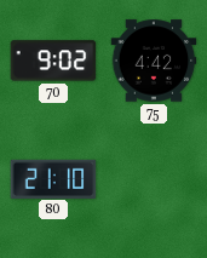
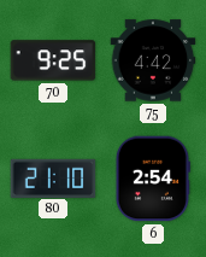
70: 9:02 -> 9:25 (53, 60)
6: none -> 2:54 (153, 179)
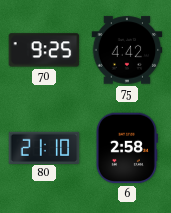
6: 2:54 -> 2:58 (127, 148)
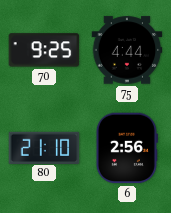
75: 4:42 -> 4:44 (127, 50)
6: 2:58 -> 2:56 (127, 148)
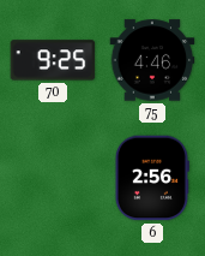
75: 4:44 -> 4:46 (152, 60)
80: 21:10 -> none (44, 147)
